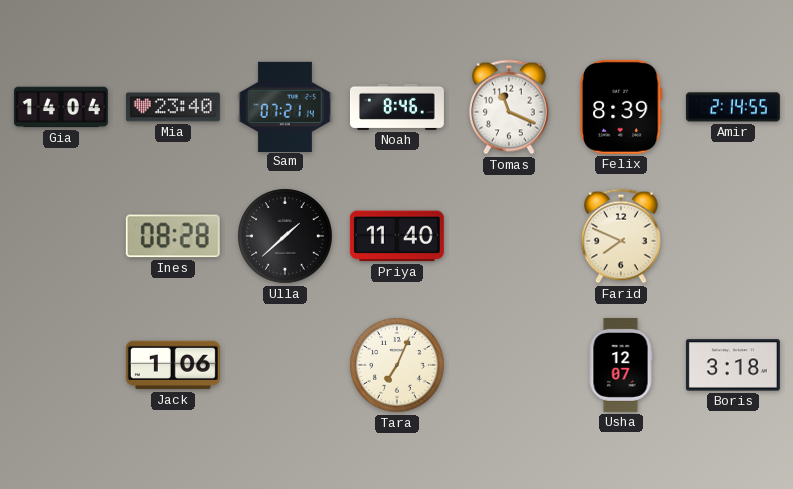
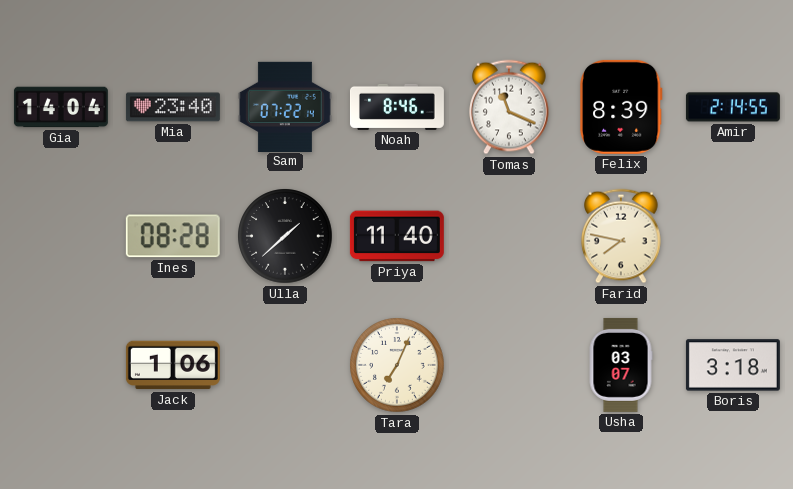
Sam: 07:21 -> 07:22 (285, 106)
Farid: 7:49 -> 7:47 (621, 236)
Usha: 12:07 -> 03:07 (621, 365)
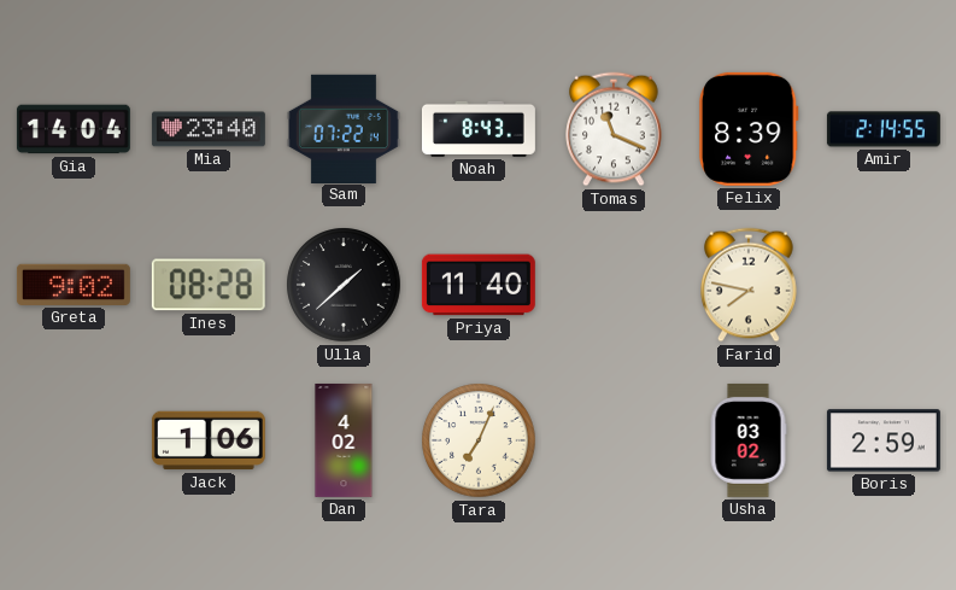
Noah: 8:46 -> 8:43 (479, 129)
Greta: none -> 9:02 (74, 285)
Dan: none -> 4:02 (344, 440)
Usha: 03:07 -> 03:02 (749, 440)
Boris: 3:18 -> 2:59 (884, 440)
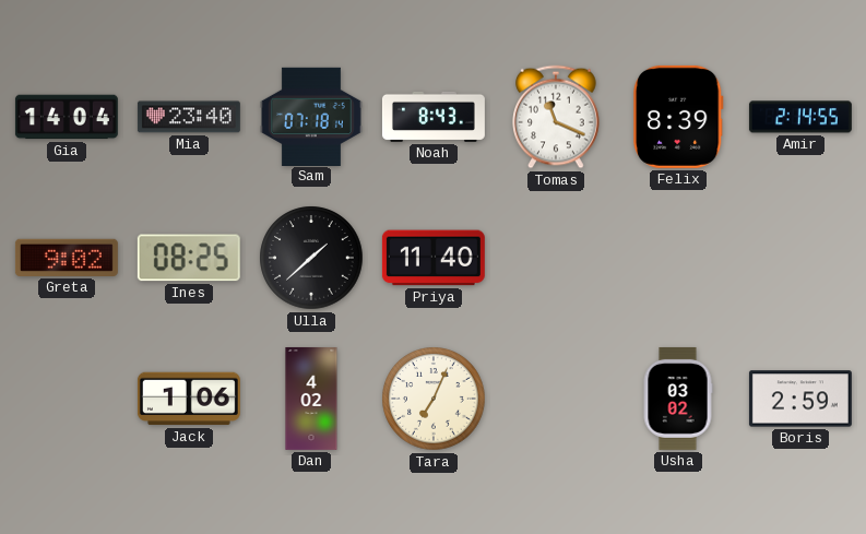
Sam: 07:22 -> 07:18 (311, 116)
Ines: 08:28 -> 08:25 (189, 258)
Farid: 7:47 -> none (749, 285)
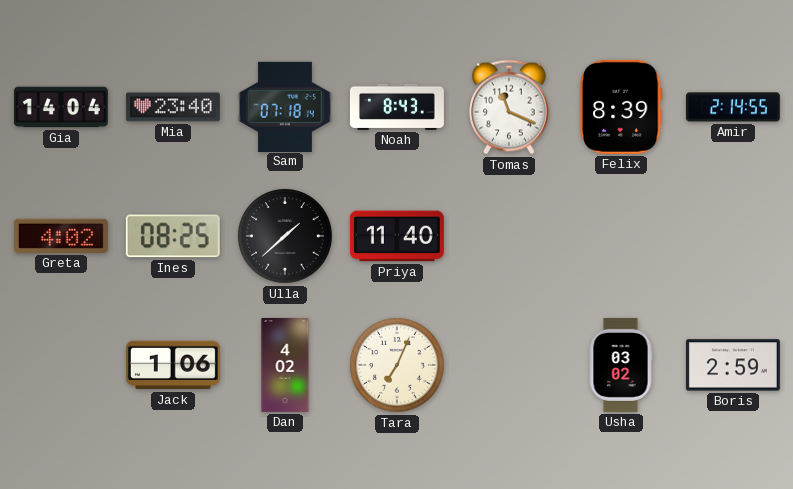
Greta: 9:02 -> 4:02 (61, 236)
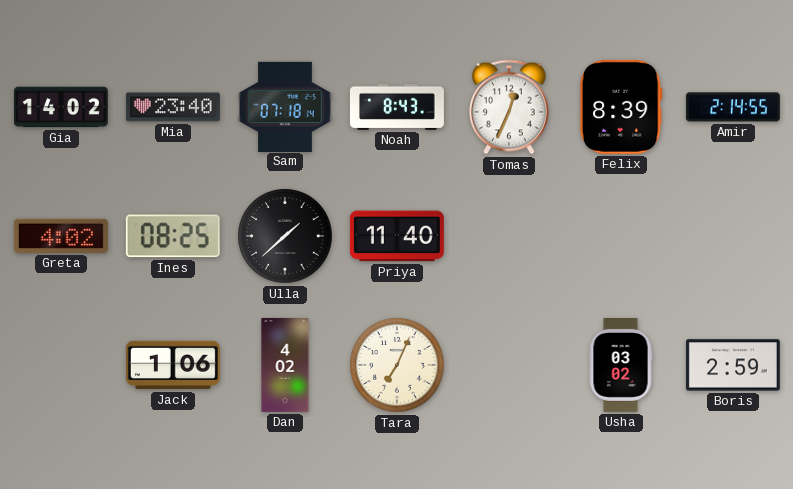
Gia: 14:04 -> 14:02 (61, 107)
Tomas: 11:19 -> 12:34 (509, 107)
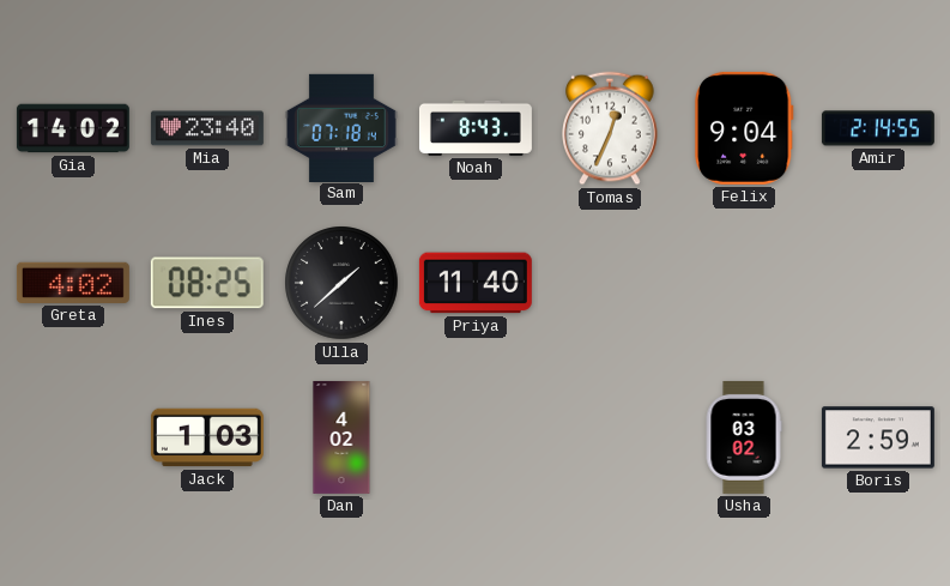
Felix: 8:39 -> 9:04 (744, 128)
Jack: 1:06 -> 1:03 (207, 437)
Tara: 7:04 -> none (397, 365)
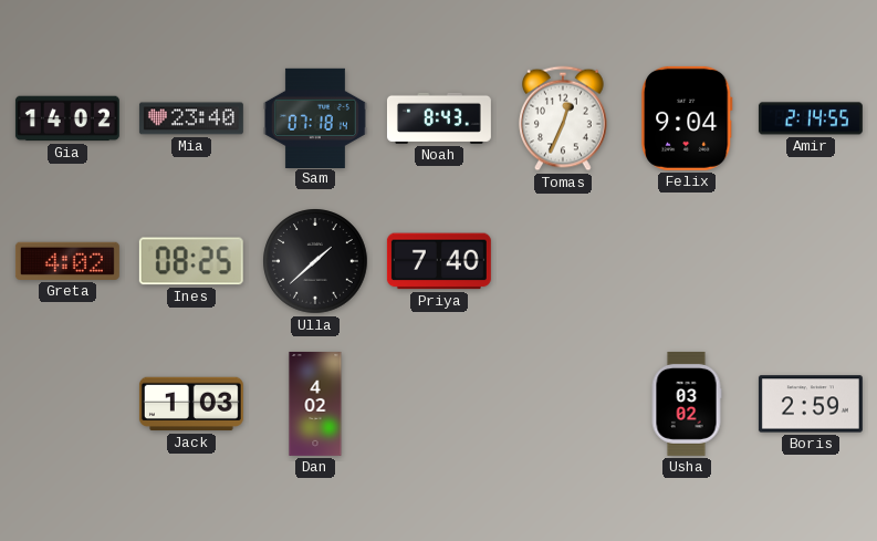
Priya: 11:40 -> 7:40 (439, 261)
